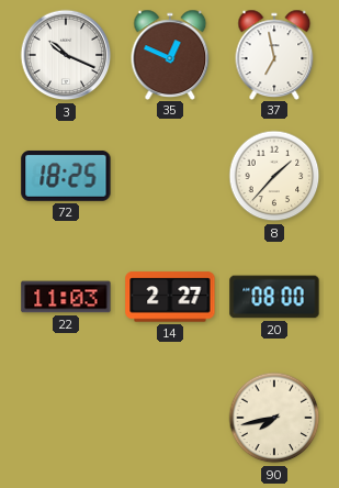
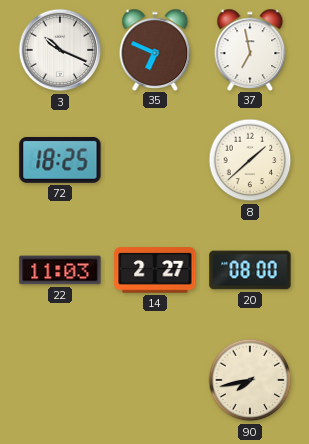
35: 12:49 -> 6:49 (155, 49)
8: 1:37 -> 1:38 (250, 160)
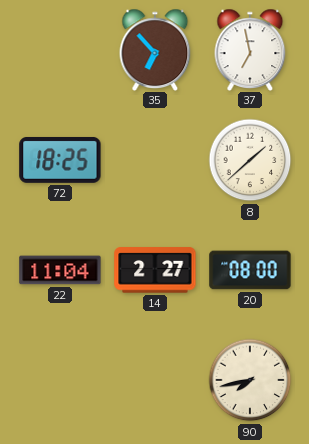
3: 10:19 -> none (60, 50)
35: 6:49 -> 6:53 (155, 49)
22: 11:03 -> 11:04 (60, 270)
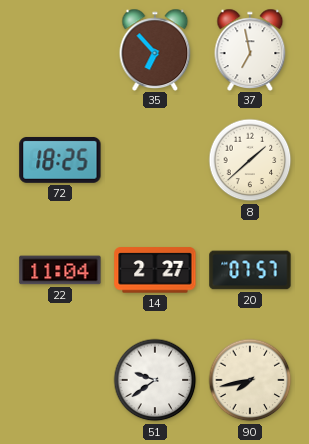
20: 08:00 -> 07:57 (250, 270)
51: none -> 9:39 (155, 380)
